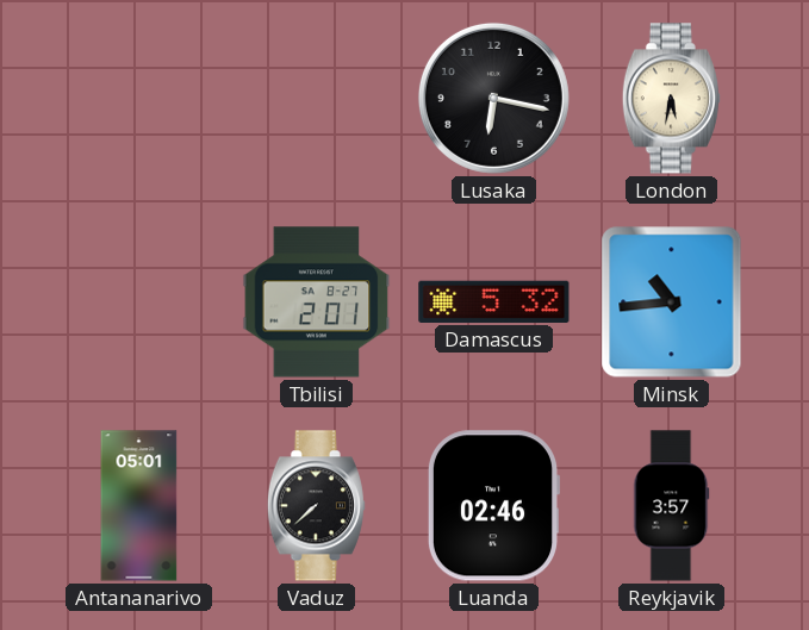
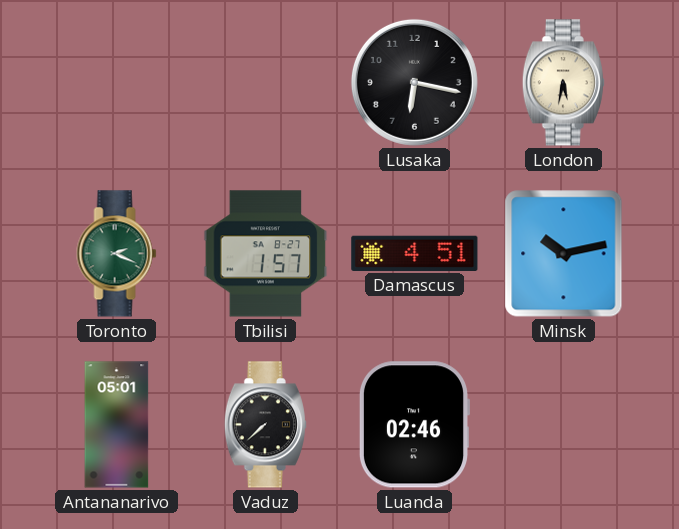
Toronto: none -> 2:19 (117, 254)
Tbilisi: 2:01 -> 1:57 (266, 254)
Damascus: 5:32 -> 4:51 (415, 253)
Minsk: 10:44 -> 10:13 (564, 254)
Reykjavik: 3:57 -> none (672, 506)
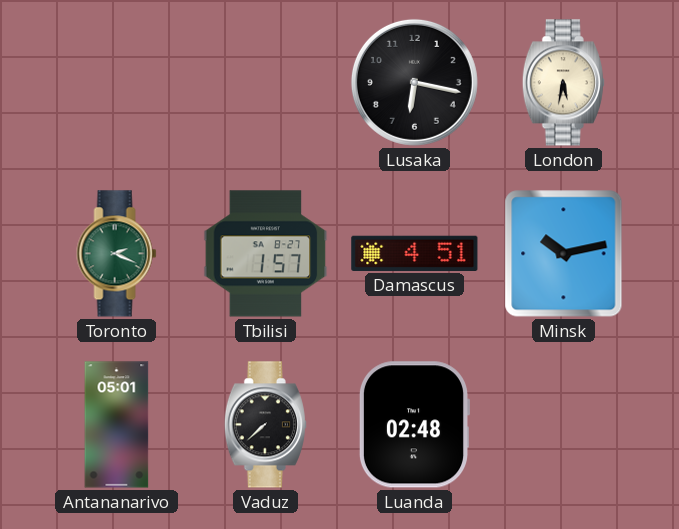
Luanda: 02:46 -> 02:48 (413, 425)
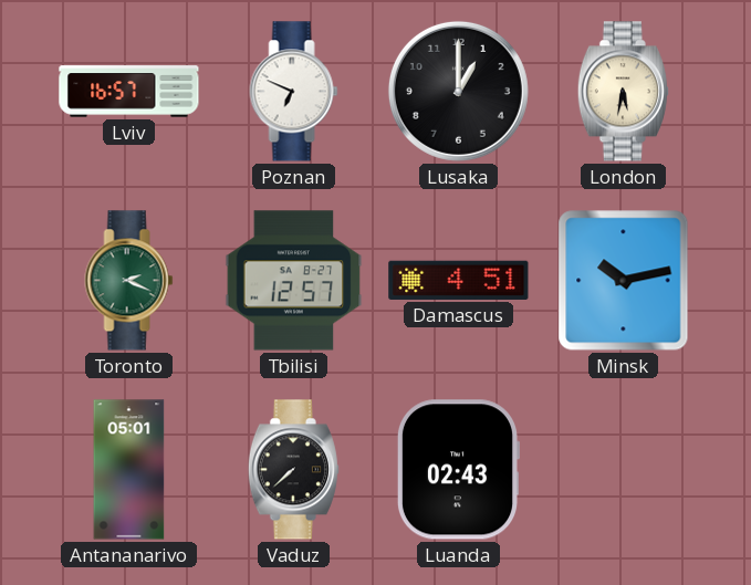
Lviv: none -> 16:57 (129, 92)
Poznan: none -> 6:49 (294, 92)
Lusaka: 6:17 -> 1:00 (458, 91)
Tbilisi: 1:57 -> 12:57 (294, 281)
Luanda: 02:48 -> 02:43 (457, 470)
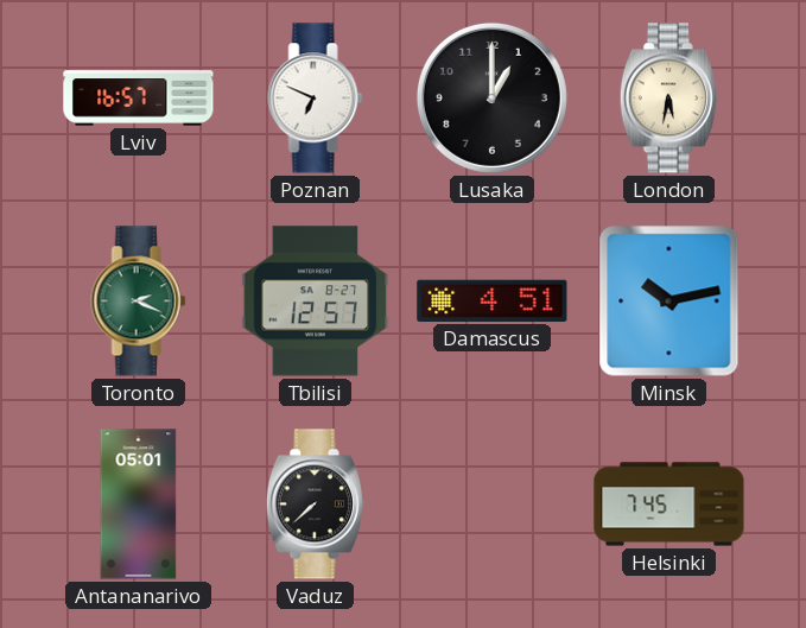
Luanda: 02:43 -> none (457, 470)
Helsinki: none -> 7:45 (669, 505)
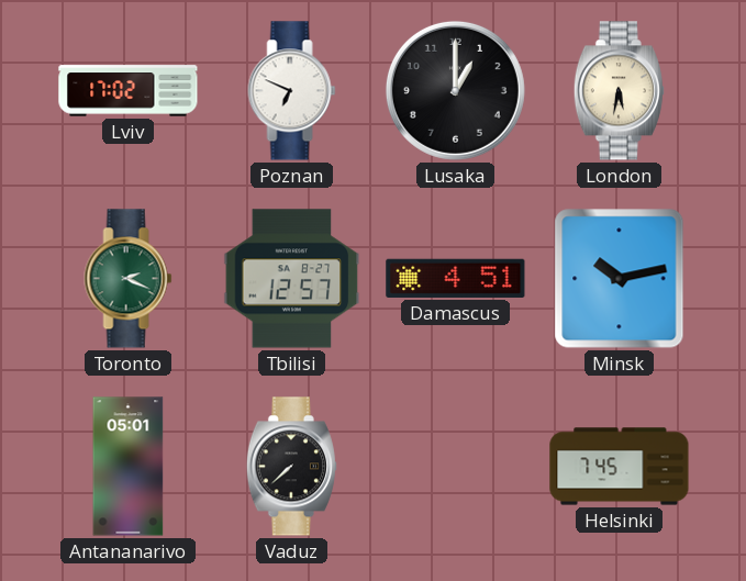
Lviv: 16:57 -> 17:02 (129, 91)
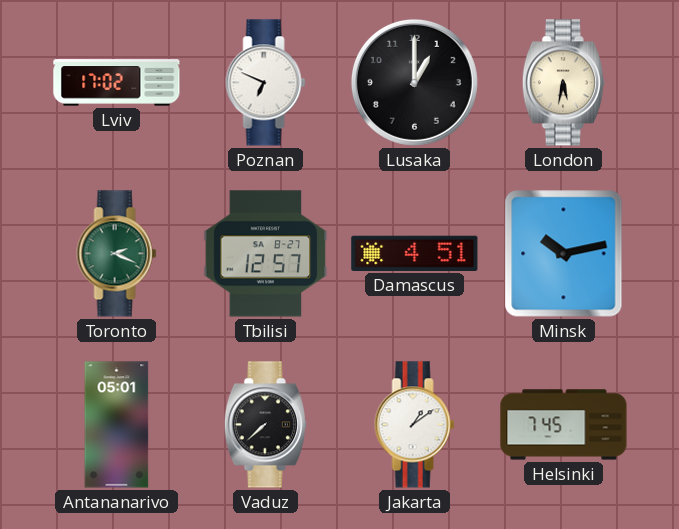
Jakarta: none -> 1:09 (415, 425)
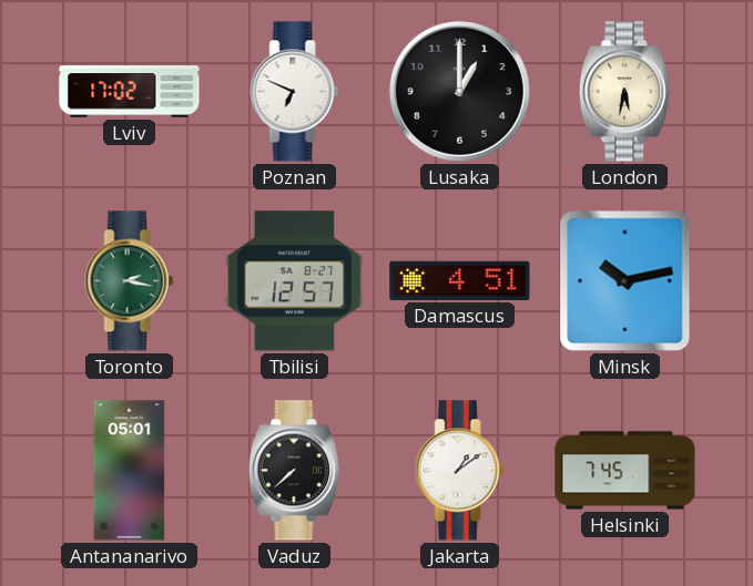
Toronto: 2:19 -> 2:17 (130, 281)
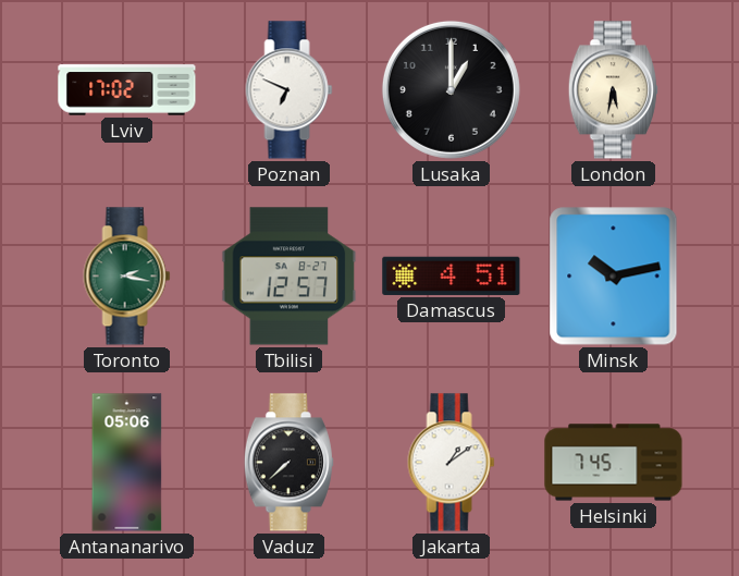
Antananarivo: 05:01 -> 05:06 (127, 463)
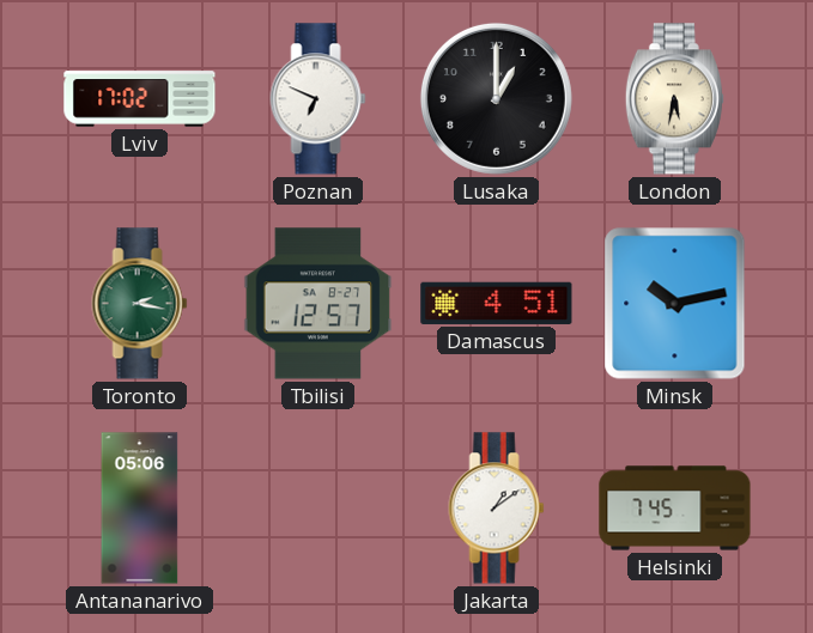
Vaduz: 7:38 -> none (288, 463)
